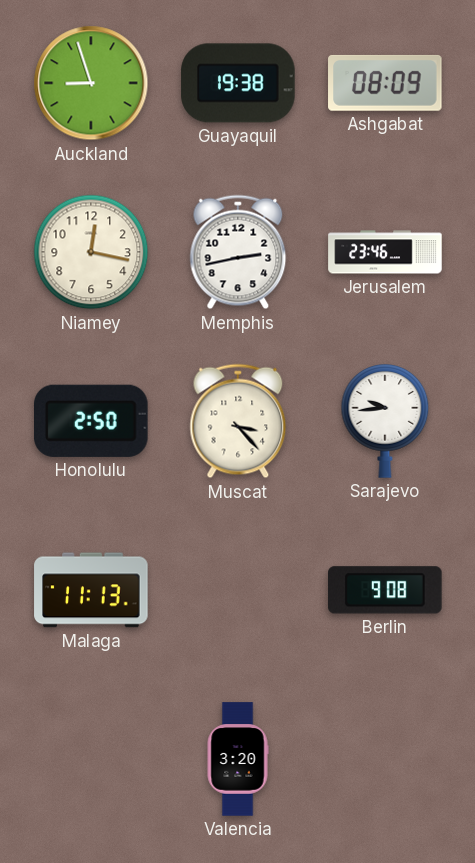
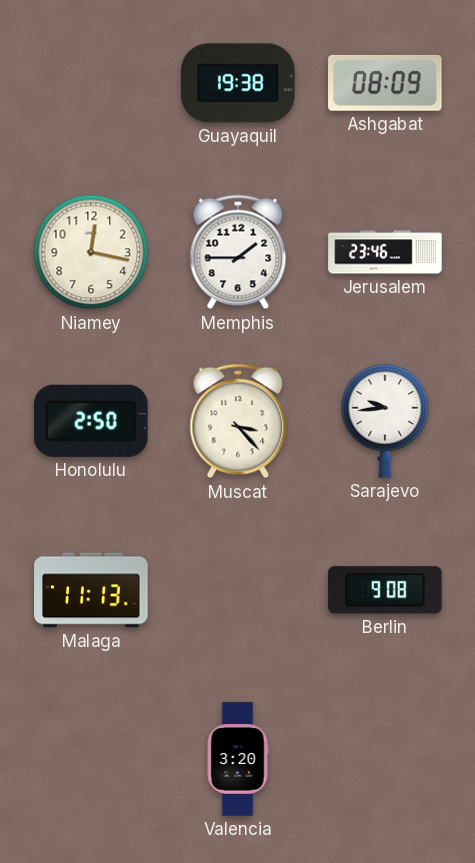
Auckland: 8:57 -> none (91, 83)
Memphis: 2:43 -> 1:45 (238, 252)
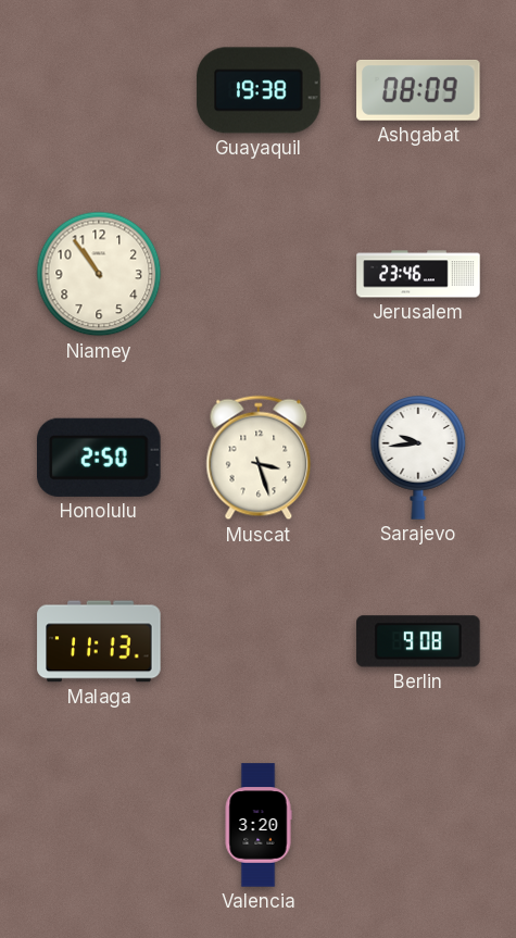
Niamey: 12:17 -> 10:54 (99, 274)
Memphis: 1:45 -> none (238, 252)
Muscat: 3:23 -> 3:27 (259, 458)
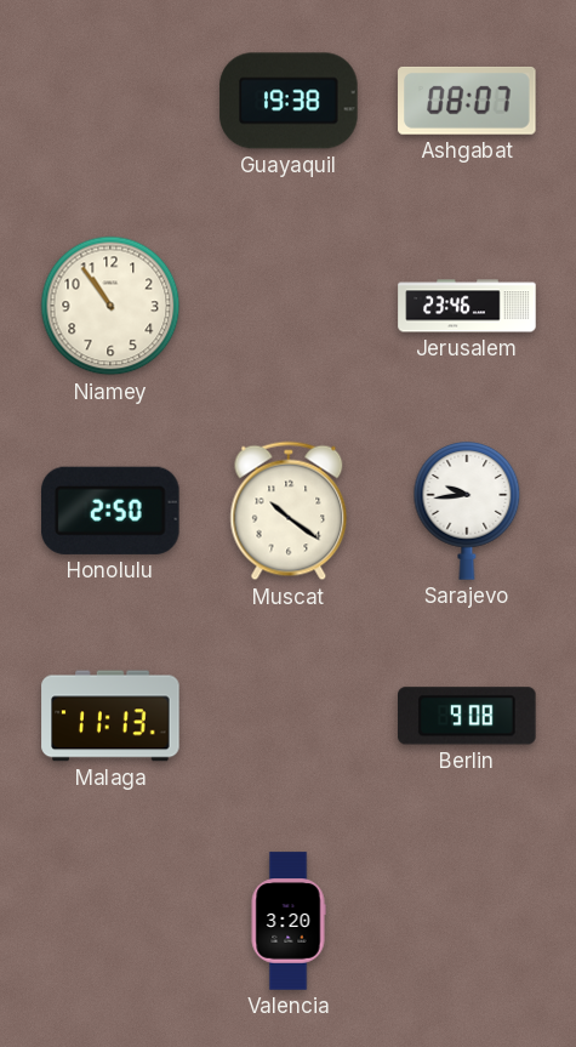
Ashgabat: 08:09 -> 08:07 (467, 101)
Muscat: 3:27 -> 10:21 (289, 511)
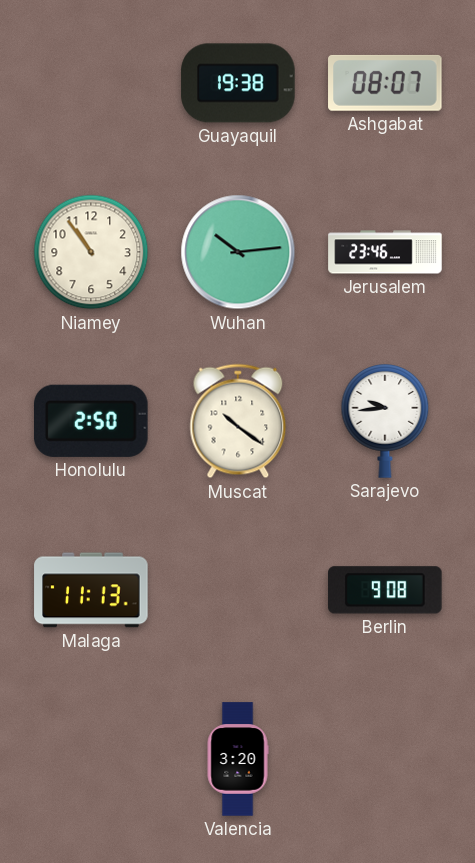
Wuhan: none -> 10:14 (238, 252)
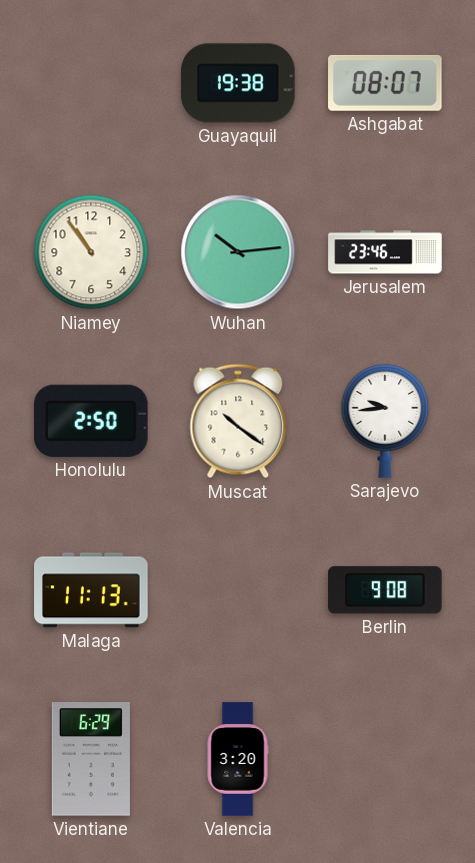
Vientiane: none -> 6:29 (91, 759)
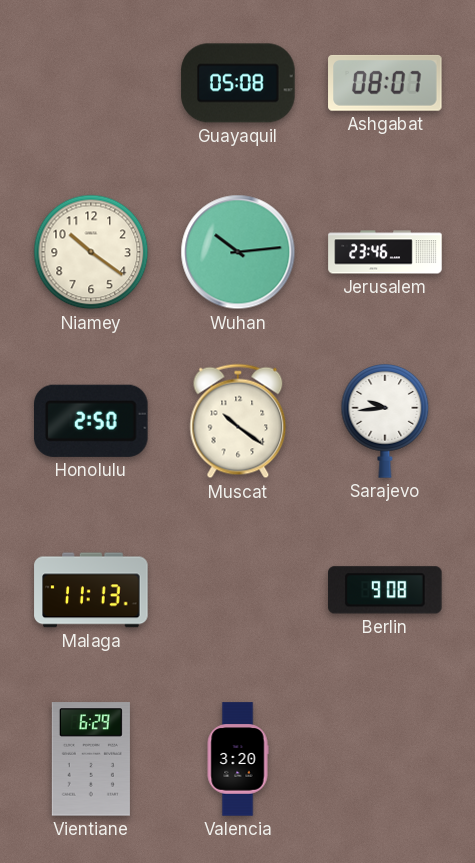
Guayaquil: 19:38 -> 05:08 (238, 83)
Niamey: 10:54 -> 10:21 (91, 252)
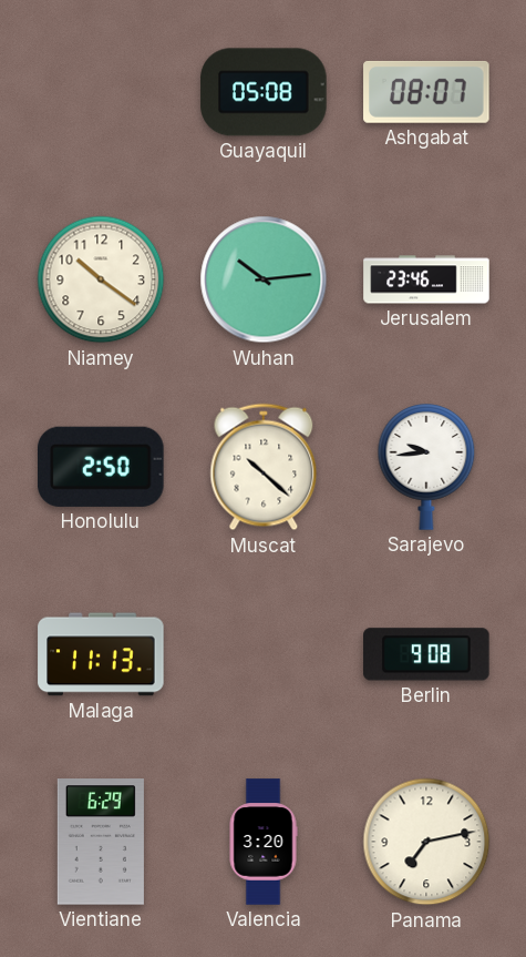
Muscat: 10:21 -> 10:22 (264, 467)
Panama: none -> 7:13 (426, 842)
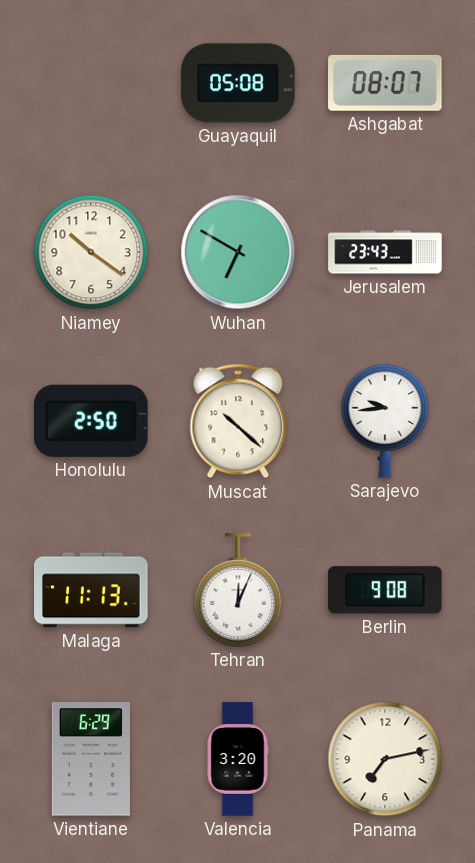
Wuhan: 10:14 -> 6:50 (238, 252)
Jerusalem: 23:46 -> 23:43 (385, 252)
Tehran: none -> 12:04 (238, 590)
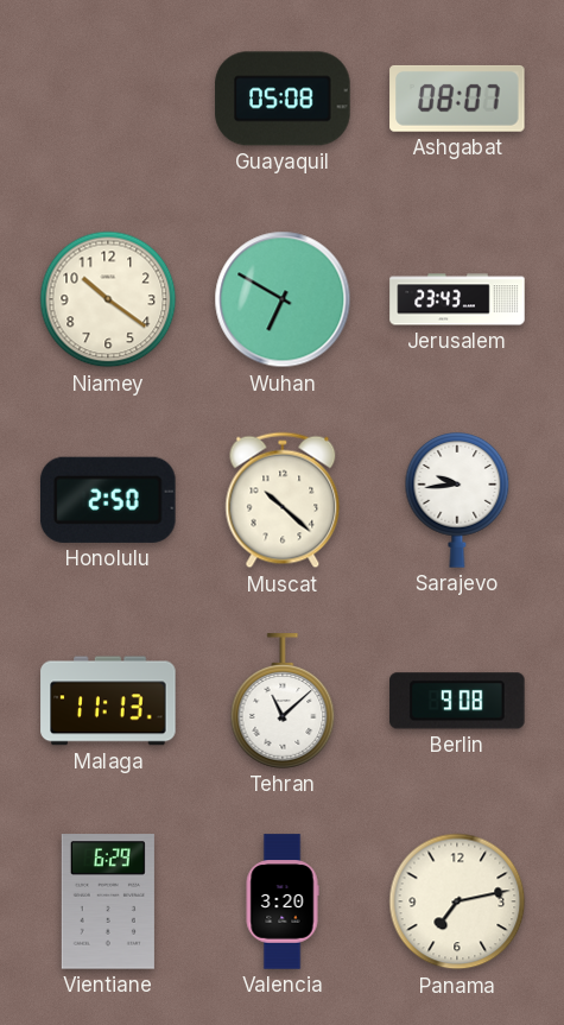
Tehran: 12:04 -> 11:08 (283, 701)
